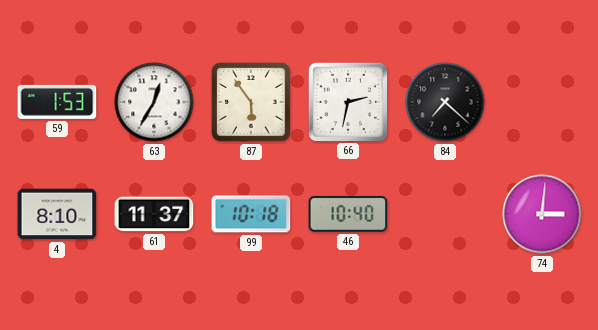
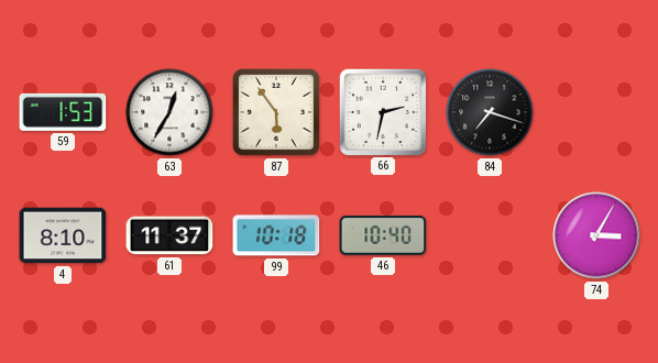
84: 7:22 -> 7:18 (490, 112)
74: 3:01 -> 3:05 (596, 235)
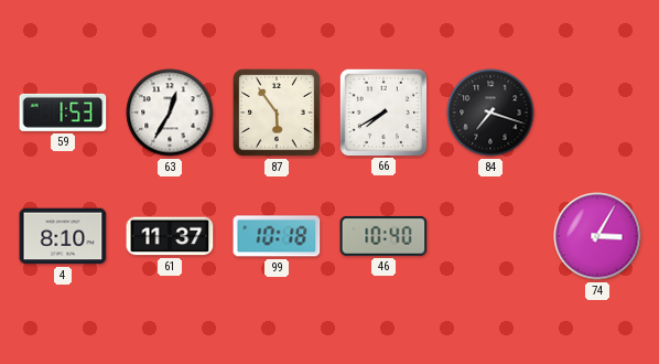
66: 2:32 -> 7:40 (382, 111)
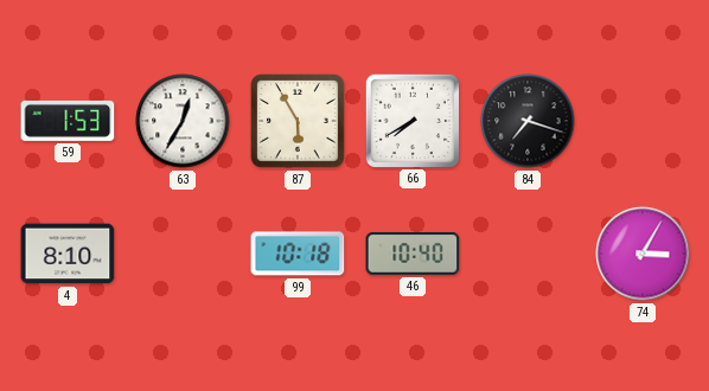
87: 5:54 -> 5:55 (299, 122)
61: 11:37 -> none (170, 236)
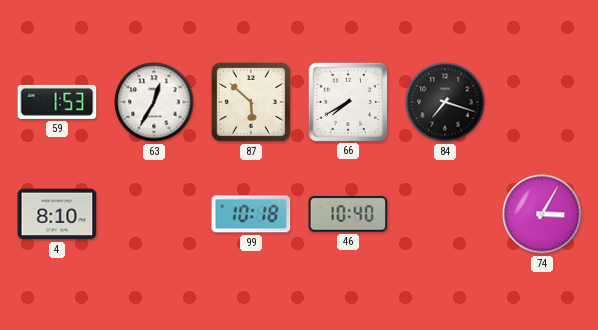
87: 5:55 -> 5:52 (252, 103)
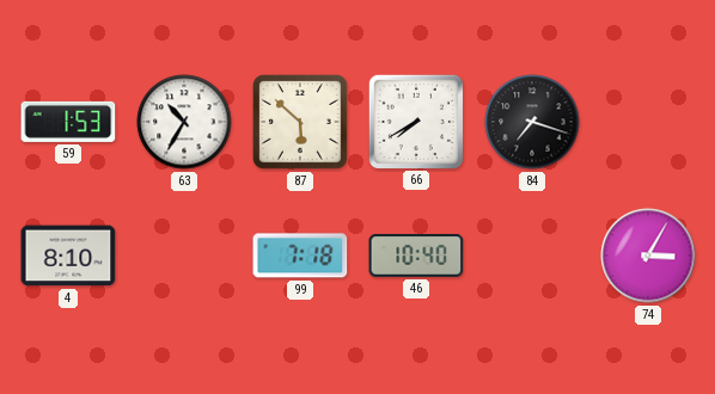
63: 12:35 -> 10:35 (184, 122)
99: 10:18 -> 7:18 (300, 256)
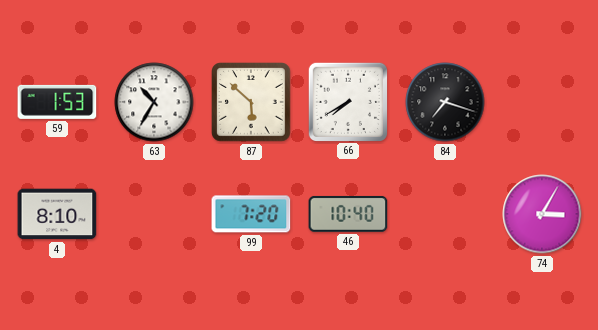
99: 7:18 -> 7:20 (251, 214)
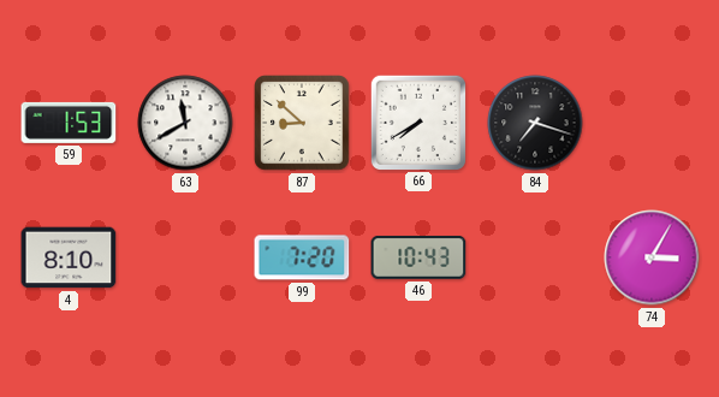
63: 10:35 -> 11:40 (185, 123)
87: 5:52 -> 8:52 (303, 124)
46: 10:40 -> 10:43 (418, 257)
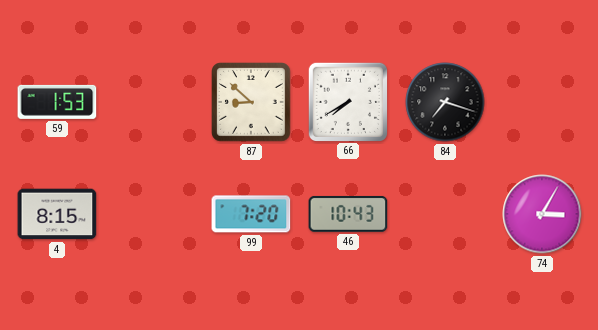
63: 11:40 -> none (185, 123)
4: 8:10 -> 8:15 (57, 214)
